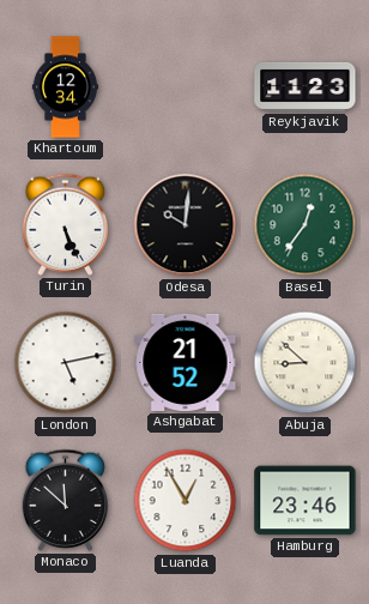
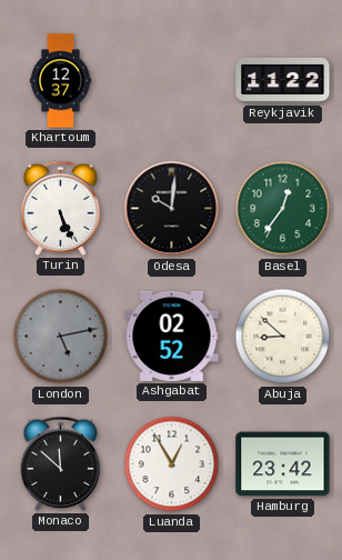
Khartoum: 12:34 -> 12:37 (60, 81)
Reykjavik: 11:23 -> 11:22 (283, 80)
London dial: white -> grey (61, 337)
Ashgabat: 21:52 -> 02:52 (172, 336)
Hamburg: 23:46 -> 23:42 (283, 464)
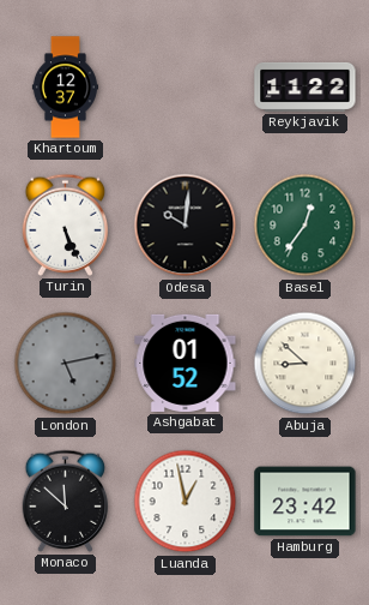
Ashgabat: 02:52 -> 01:52 (186, 363)
Luanda: 12:55 -> 12:58 (186, 502)
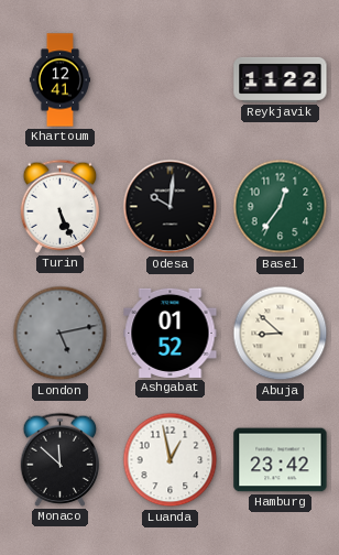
Khartoum: 12:37 -> 12:41 (59, 80)
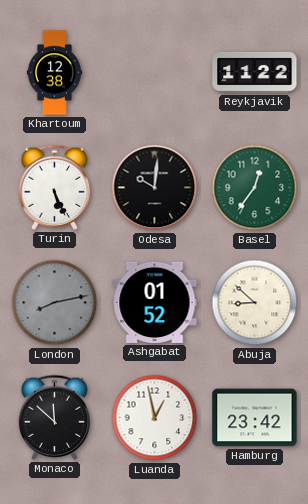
Khartoum: 12:41 -> 12:38 (54, 73)
London: 5:13 -> 8:13 (55, 303)
